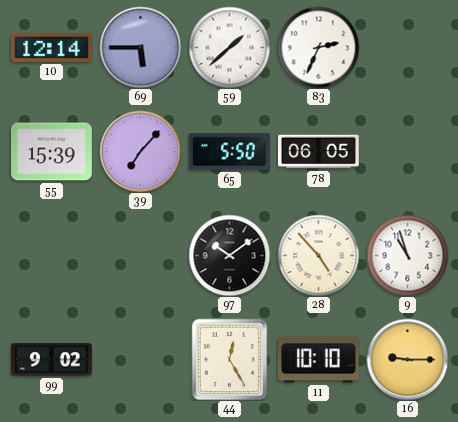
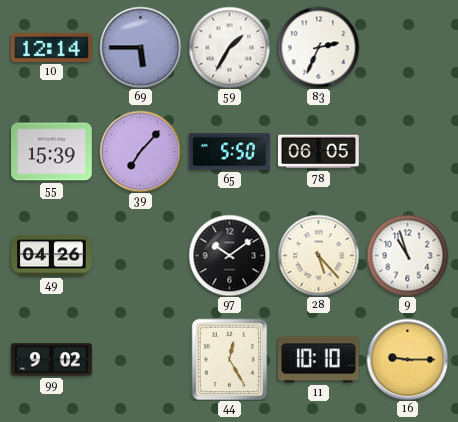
59: 1:38 -> 1:35 (229, 47)
49: none -> 04:26 (52, 256)
28: 4:53 -> 5:23 (318, 255)
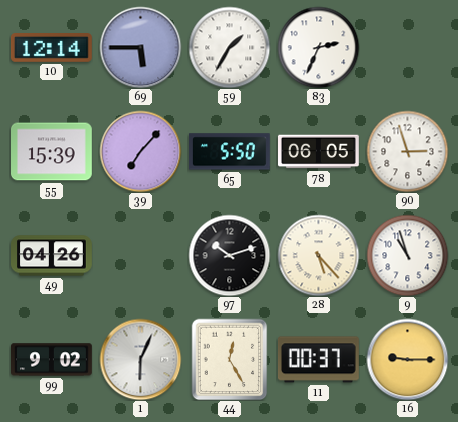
90: none -> 2:57 (407, 151)
97: 10:09 -> 10:12 (229, 255)
1: none -> 6:04 (140, 359)
11: 10:10 -> 00:37 (318, 360)
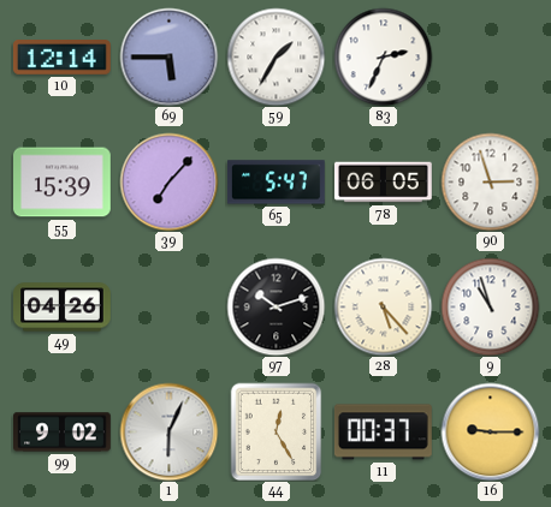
65: 5:50 -> 5:47 (275, 183)
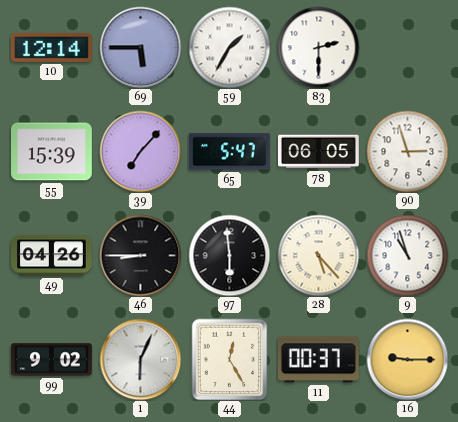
83: 2:34 -> 2:30 (318, 47)
46: none -> 8:45 (140, 255)
97: 10:12 -> 5:59 (229, 255)
